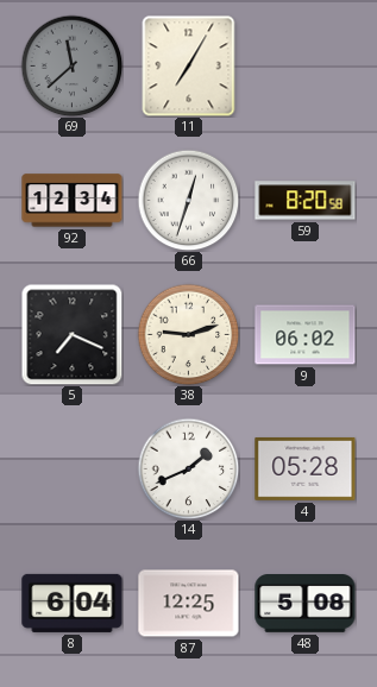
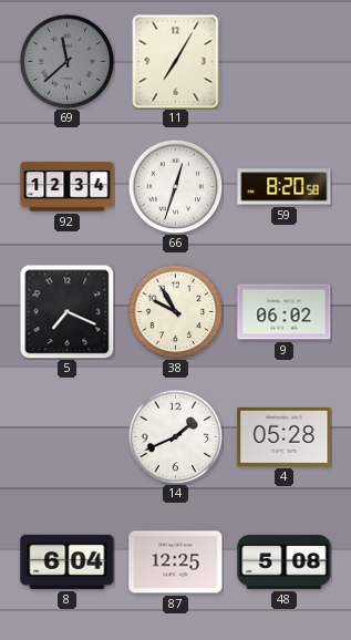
38: 9:12 -> 9:55 (175, 311)
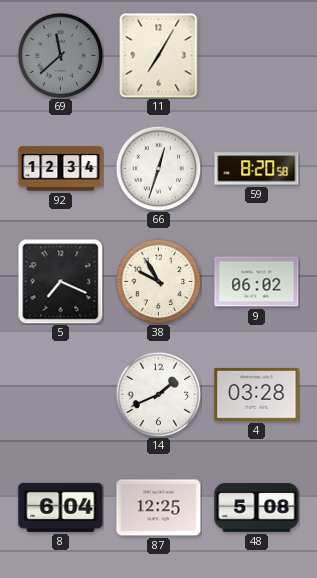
4: 05:28 -> 03:28 (257, 394)
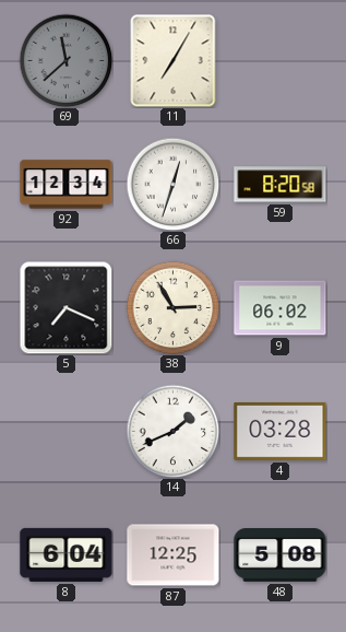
38: 9:55 -> 2:55 (172, 307)
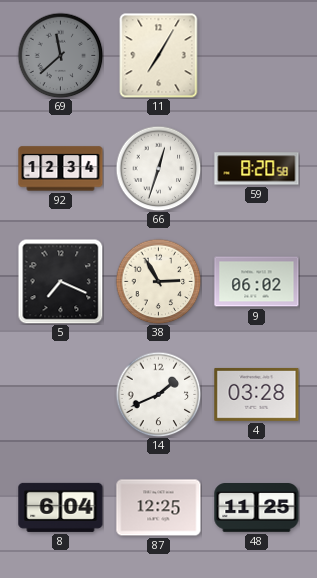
48: 5:08 -> 11:25 (257, 508)
